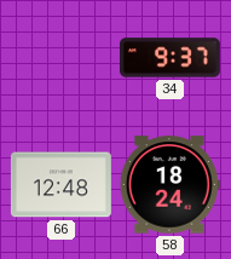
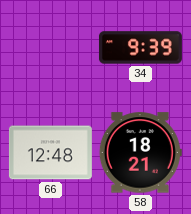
34: 9:37 -> 9:39 (140, 48)
58: 18:24 -> 18:21 (140, 153)
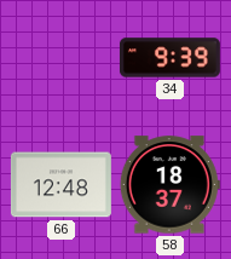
58: 18:21 -> 18:37 (169, 185)
